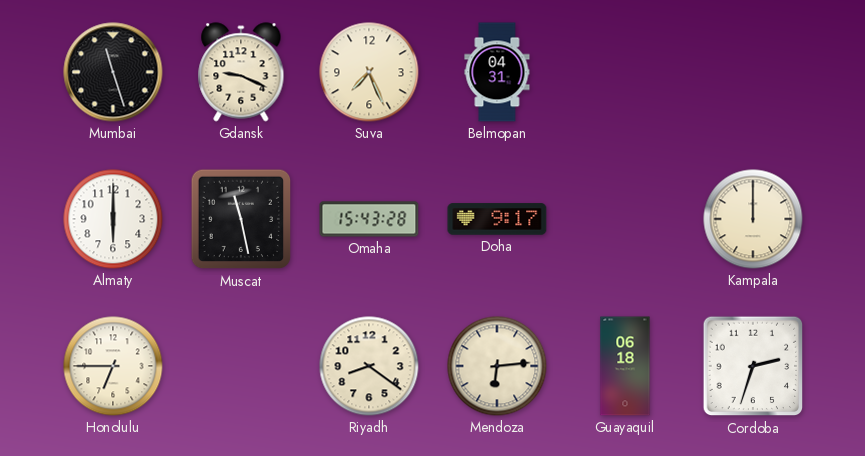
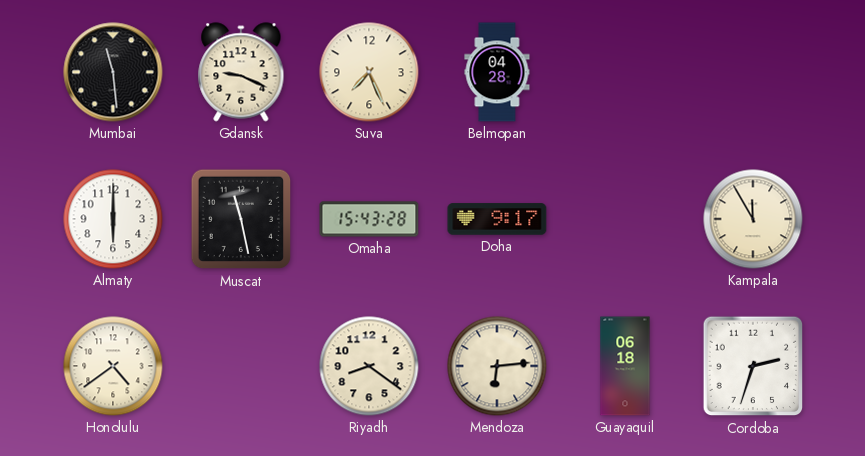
Mumbai: 11:27 -> 11:29 (113, 72)
Belmopan: 04:31 -> 04:28 (497, 72)
Kampala: 12:00 -> 11:55 (753, 219)
Honolulu: 6:45 -> 4:39 (113, 366)
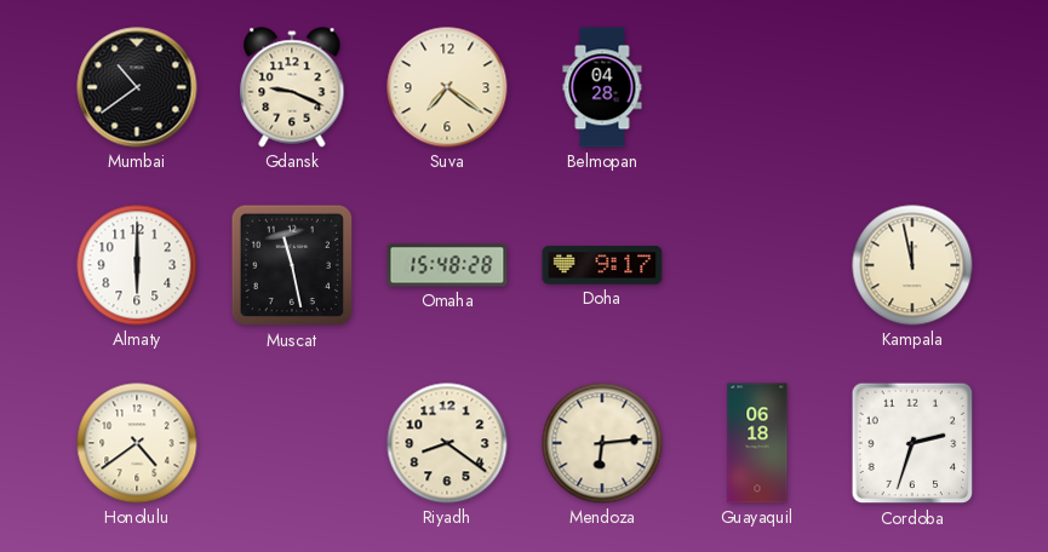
Mumbai: 11:29 -> 10:39 (137, 87)
Suva: 7:26 -> 7:21 (447, 87)
Omaha: 15:43 -> 15:48 (447, 265)
Kampala: 11:55 -> 11:58 (912, 265)
